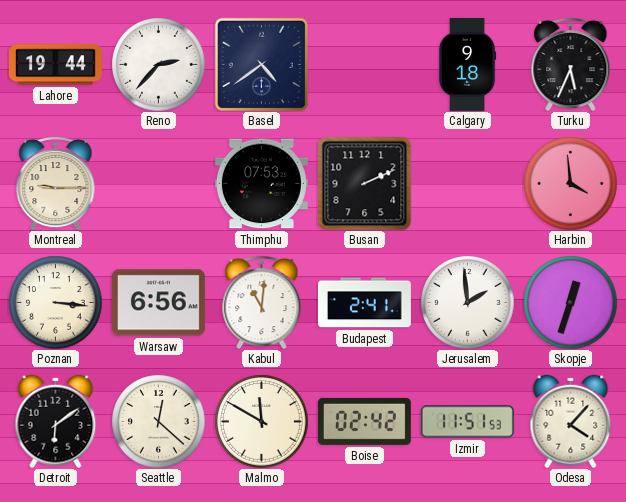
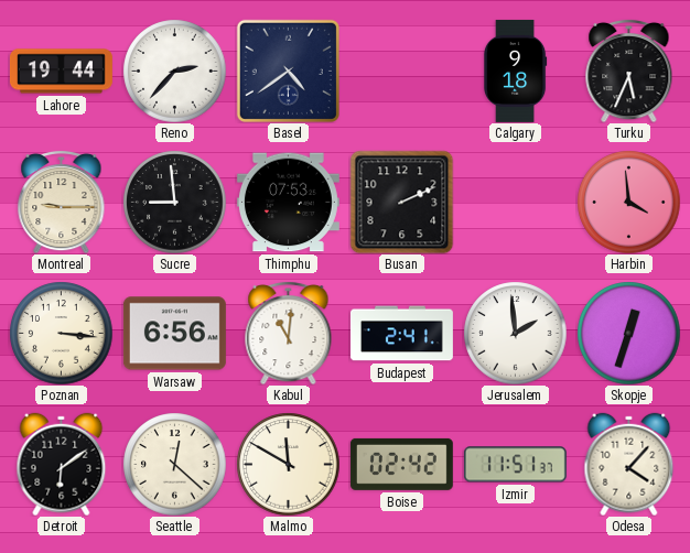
Sucre: none -> 8:59 (174, 202)
Izmir: 11:51:53 -> 11:51:37 (515, 465)
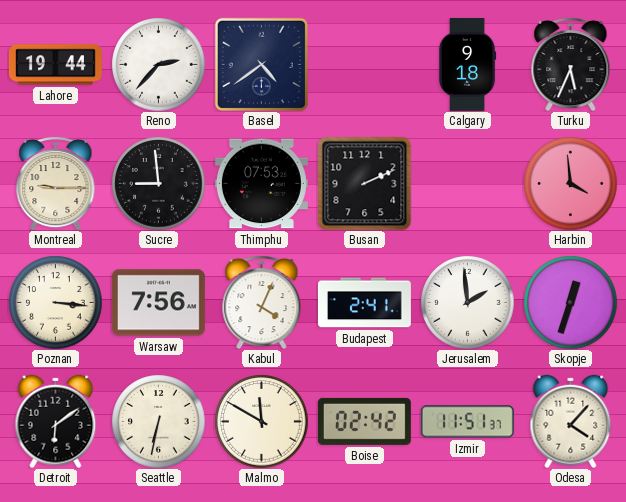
Warsaw: 6:56 -> 7:56 (158, 303)
Kabul: 11:01 -> 4:04 (262, 302)
Seattle: 12:22 -> 6:32 (158, 421)
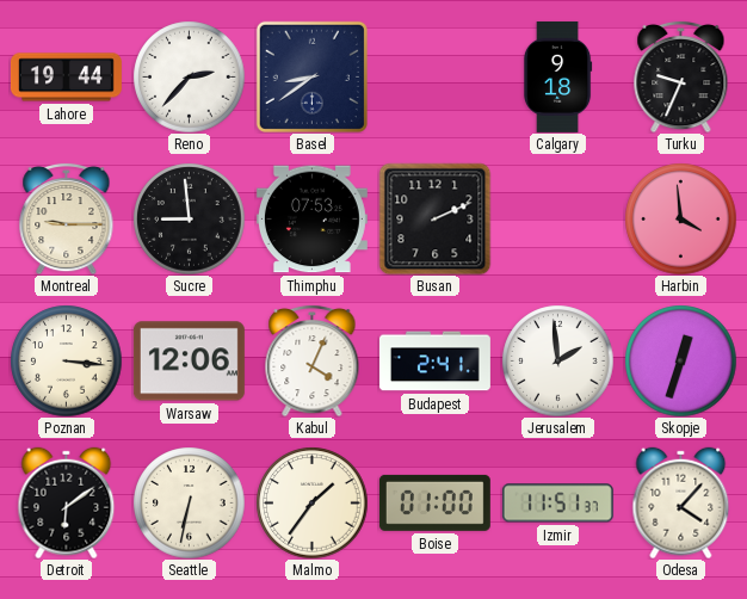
Basel: 4:39 -> 8:39 (311, 76)
Turku: 5:34 -> 9:34 (681, 76)
Warsaw: 7:56 -> 12:06 (189, 362)
Malmo: 11:50 -> 1:36 (311, 502)
Boise: 02:42 -> 01:00 (434, 502)
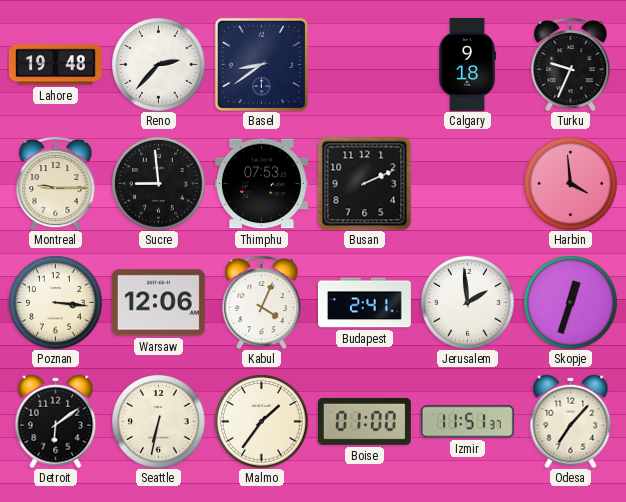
Lahore: 19:44 -> 19:48 (55, 65)
Odesa: 4:07 -> 7:07 (571, 421)
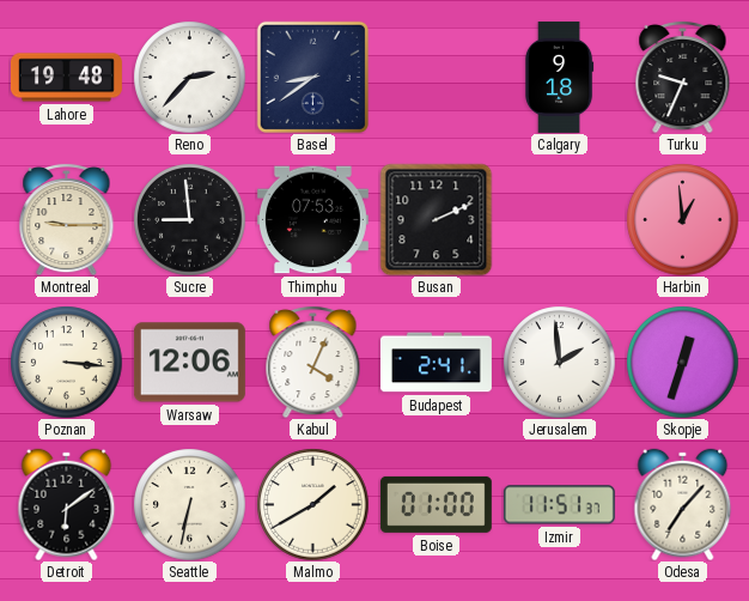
Harbin: 3:59 -> 12:59 (682, 219)
Malmo: 1:36 -> 1:40 (312, 504)
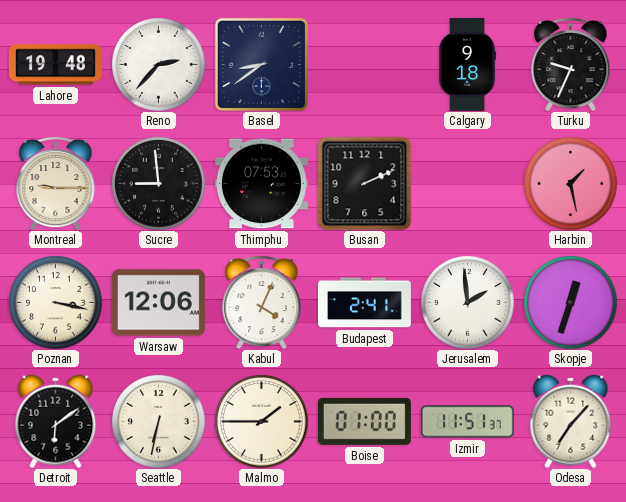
Harbin: 12:59 -> 1:28 (570, 183)
Poznan: 3:16 -> 3:17 (55, 302)
Malmo: 1:40 -> 1:45 (261, 421)
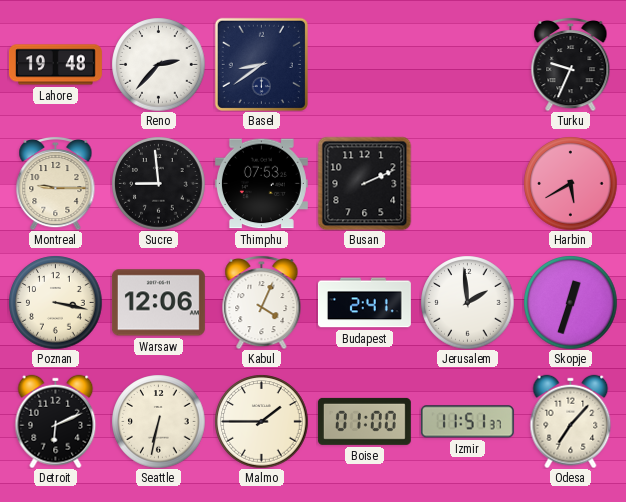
Calgary: 9:18 -> none (467, 64)
Harbin: 1:28 -> 5:40 (570, 183)
Detroit: 6:09 -> 6:11 (56, 421)
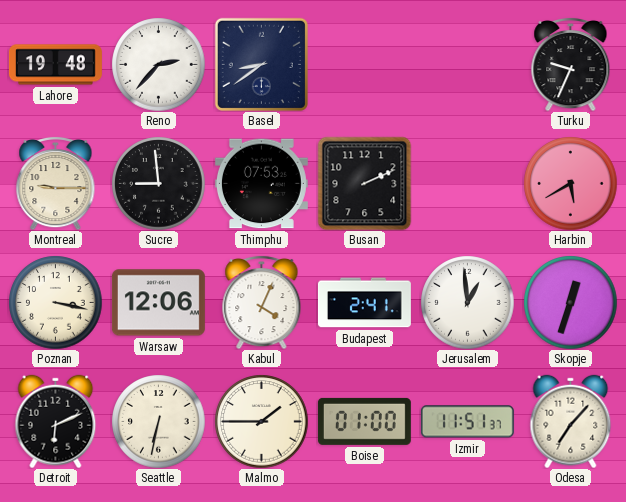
Jerusalem: 1:59 -> 12:59 (467, 302)
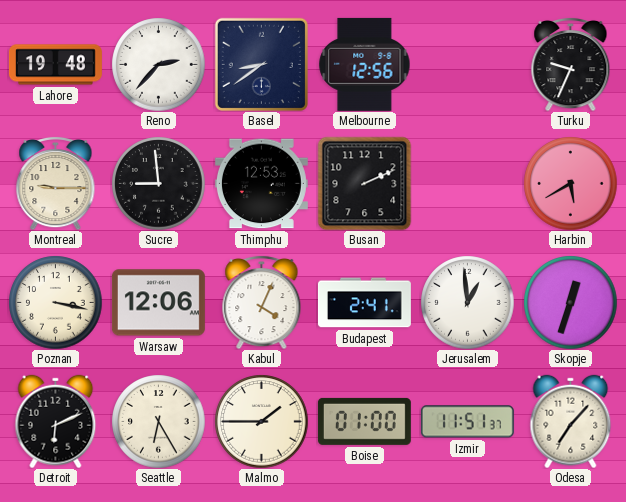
Melbourne: none -> 12:56 (365, 64)
Thimphu: 07:53 -> 12:53 (261, 184)
Seattle: 6:32 -> 6:25 (158, 421)
